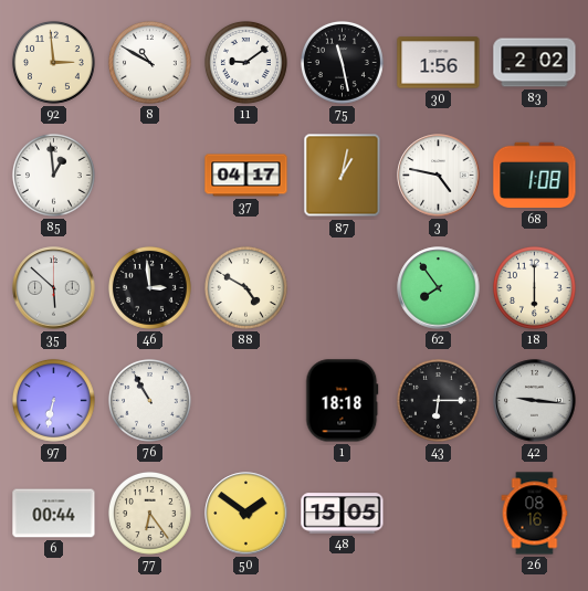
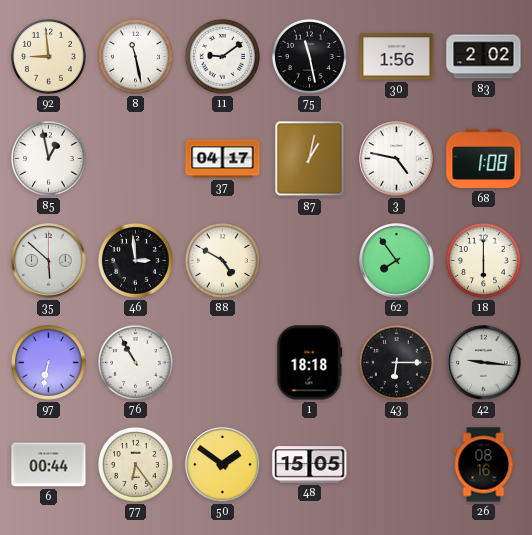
92: 2:59 -> 8:59 (48, 56)
8: 10:50 -> 11:28 (135, 56)
85: 12:59 -> 12:58 (48, 158)
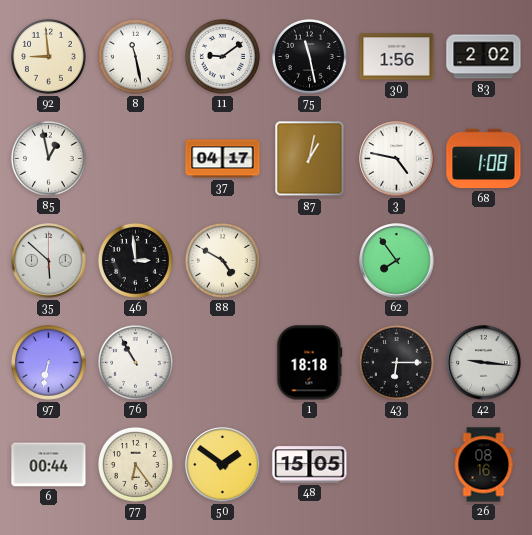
18: 6:00 -> none (483, 260)
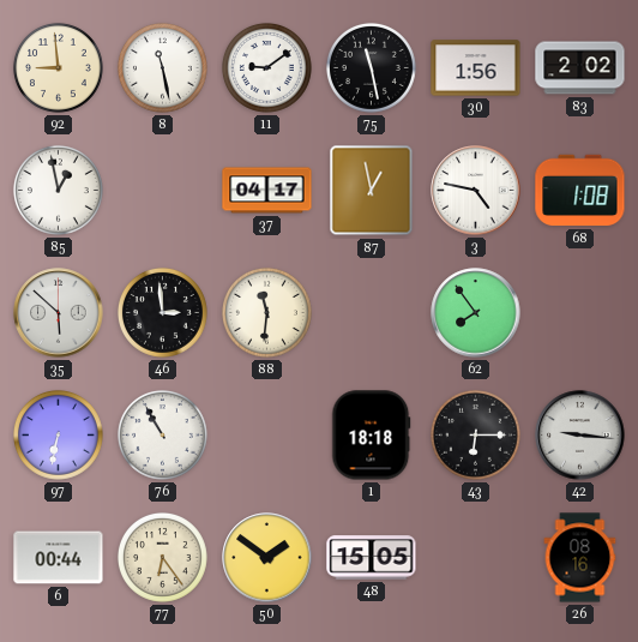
87: 1:02 -> 12:58 (372, 191)
88: 4:50 -> 11:31 (266, 312)
